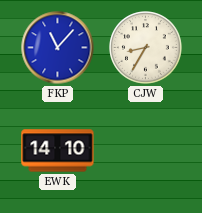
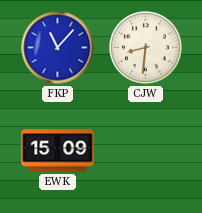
CJW: 8:35 -> 8:31 (146, 48)
EWK: 14:10 -> 15:09 (58, 151)
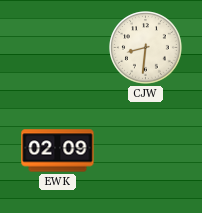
FKP: 11:07 -> none (58, 48)
EWK: 15:09 -> 02:09 (58, 151)
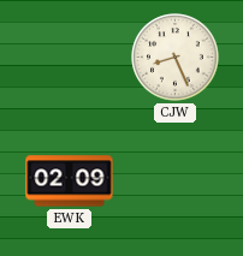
CJW: 8:31 -> 8:26 (176, 58)
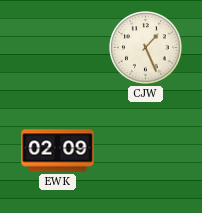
CJW: 8:26 -> 1:26 (146, 48)
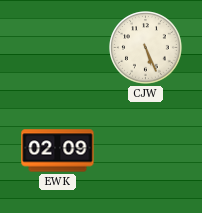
CJW: 1:26 -> 5:26 (146, 48)
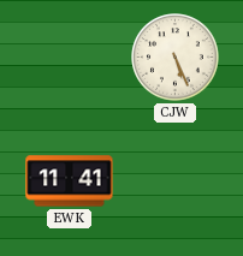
EWK: 02:09 -> 11:41 (70, 181)
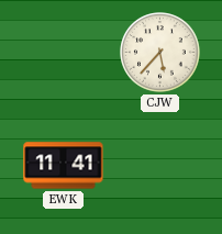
CJW: 5:26 -> 5:37 (160, 53)
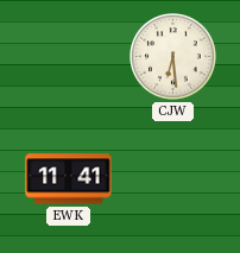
CJW: 5:37 -> 6:29 (173, 57)
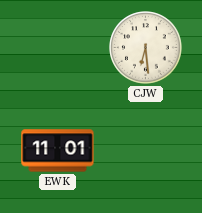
EWK: 11:41 -> 11:01 (58, 151)
